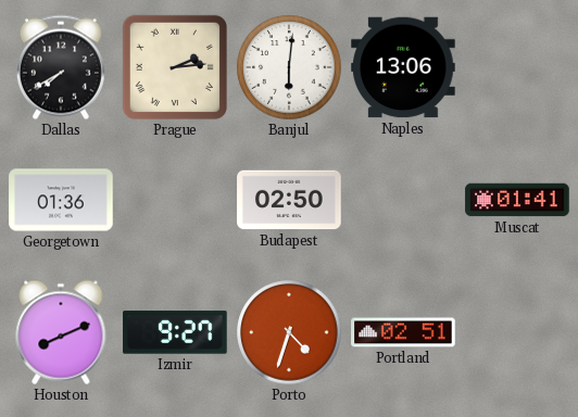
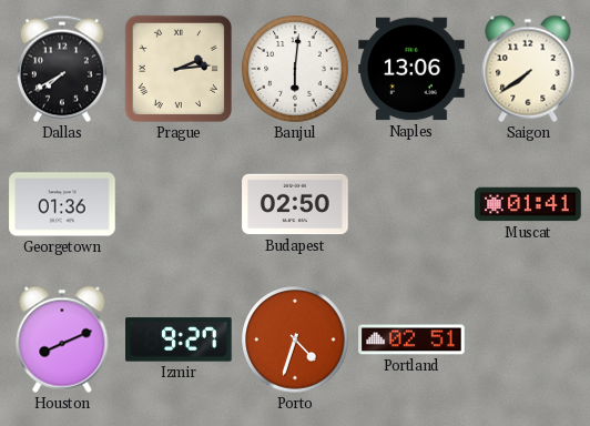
Saigon: none -> 7:39 (528, 69)
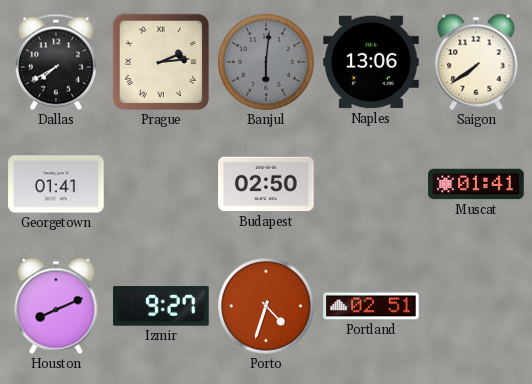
Banjul dial: white -> grey (266, 62)
Georgetown: 01:36 -> 01:41 (56, 184)
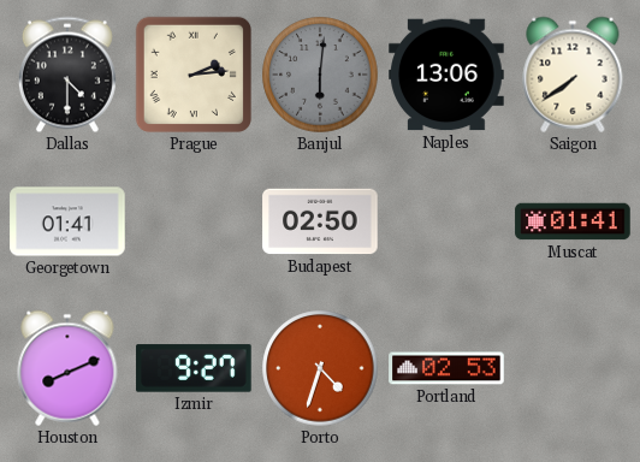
Dallas: 7:40 -> 4:30 (67, 75)
Portland: 02:51 -> 02:53 (446, 368)
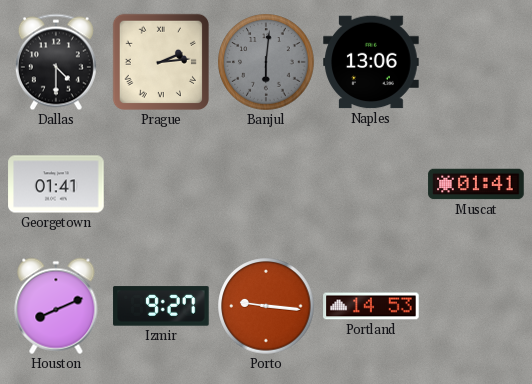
Saigon: 7:39 -> none (573, 75)
Budapest: 02:50 -> none (320, 221)
Porto: 4:33 -> 9:16 (266, 306)
Portland: 02:53 -> 14:53 (371, 306)
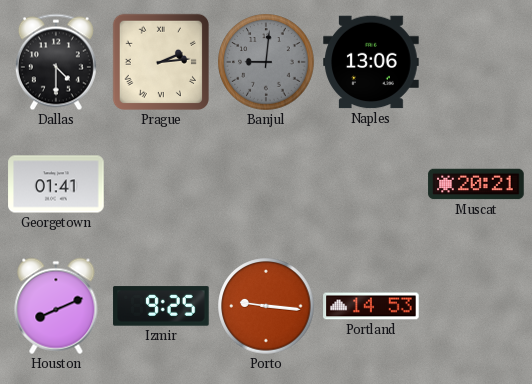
Banjul: 6:01 -> 9:01 (266, 62)
Muscat: 01:41 -> 20:21 (476, 184)
Izmir: 9:27 -> 9:25 (161, 306)
